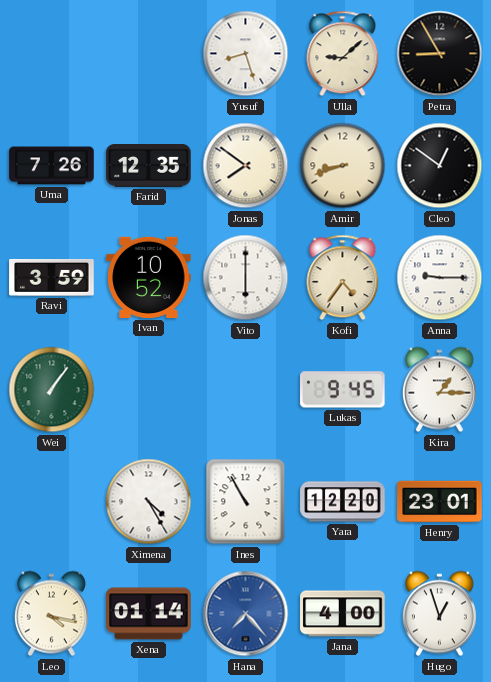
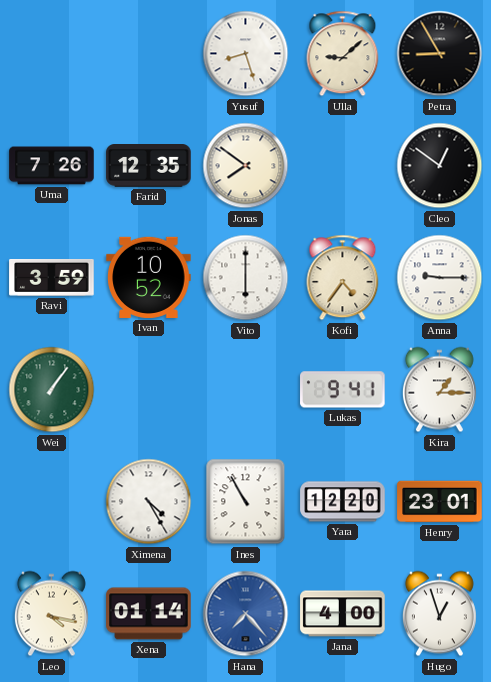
Amir: 8:42 -> none (343, 166)
Lukas: 9:45 -> 9:41 (343, 390)
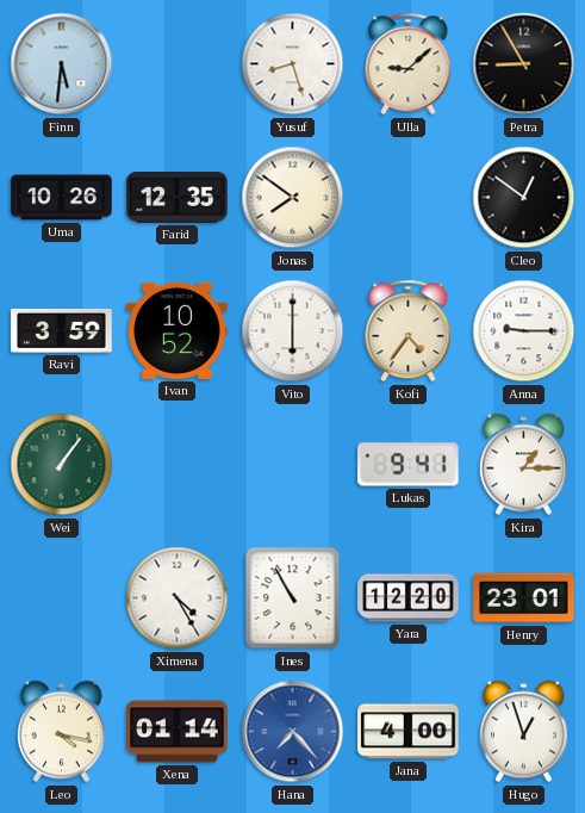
Finn: none -> 5:31 (62, 64)
Uma: 7:26 -> 10:26 (62, 198)
